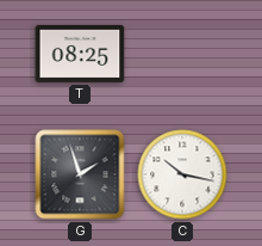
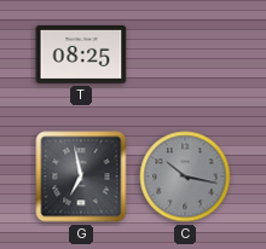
G: 1:57 -> 6:58 (81, 176)
C dial: white -> grey (185, 176)
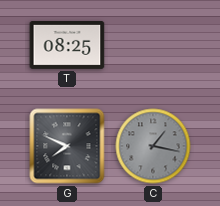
G: 6:58 -> 7:49 (67, 146)
C: 10:17 -> 1:17 (153, 146)
